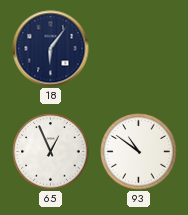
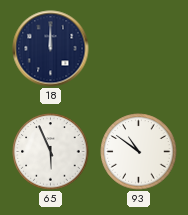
18: 6:06 -> 12:00 (51, 49)
65: 12:56 -> 5:56 (51, 152)
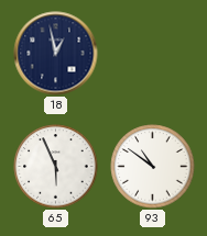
18: 12:00 -> 12:58 (56, 54)
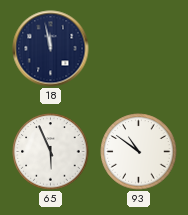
18: 12:58 -> 11:58 (51, 49)
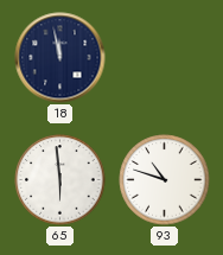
65: 5:56 -> 5:59 (60, 180)
93: 10:51 -> 10:48 (165, 180)
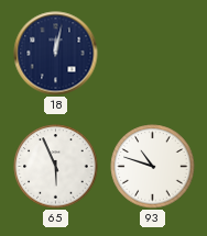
18: 11:58 -> 12:02 (56, 54)
65: 5:59 -> 5:56 (56, 167)
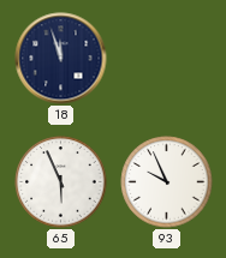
18: 12:02 -> 11:57 (61, 59)
93: 10:48 -> 9:56 (167, 182)
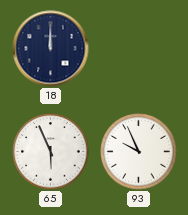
18: 11:57 -> 12:00 (51, 49)
